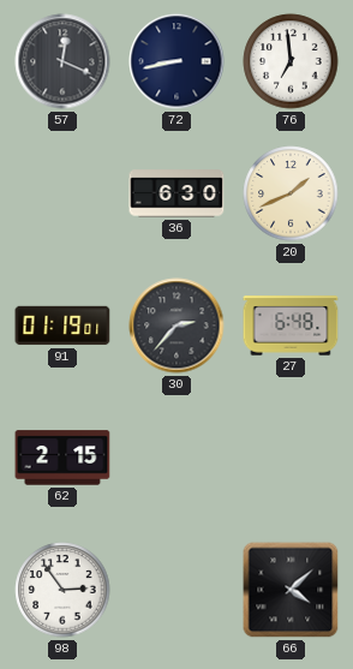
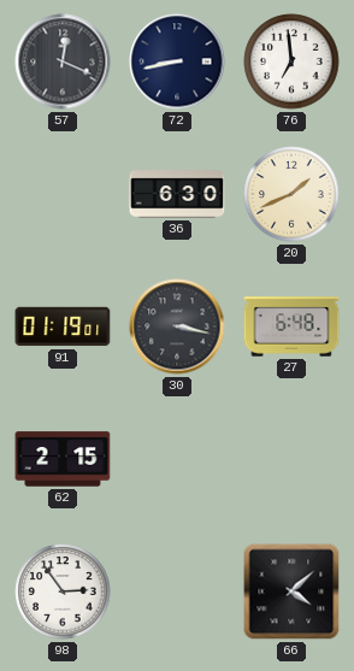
30: 2:37 -> 3:17 (177, 326)
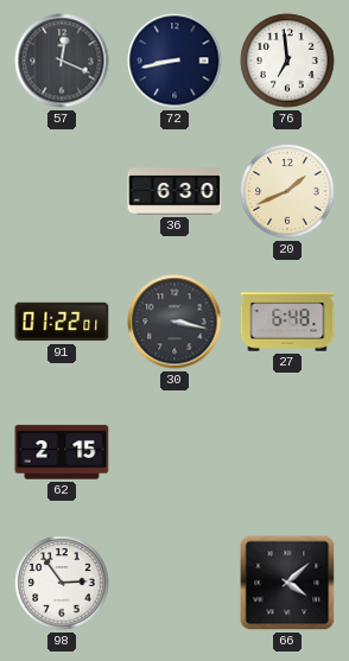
91: 01:19 -> 01:22 (62, 322)
